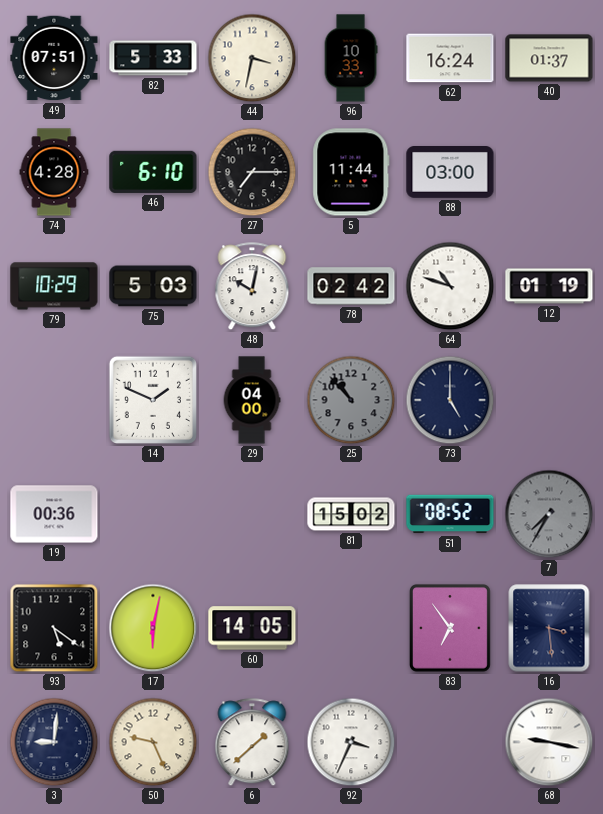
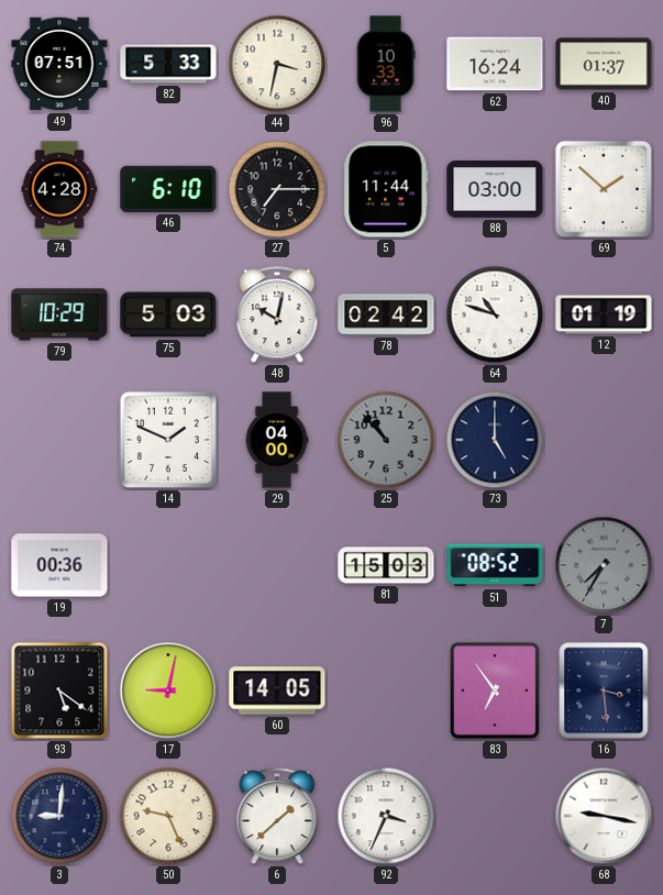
69: none -> 1:52 (604, 189)
81: 15:02 -> 15:03 (386, 565)
17: 6:02 -> 9:02 (168, 690)
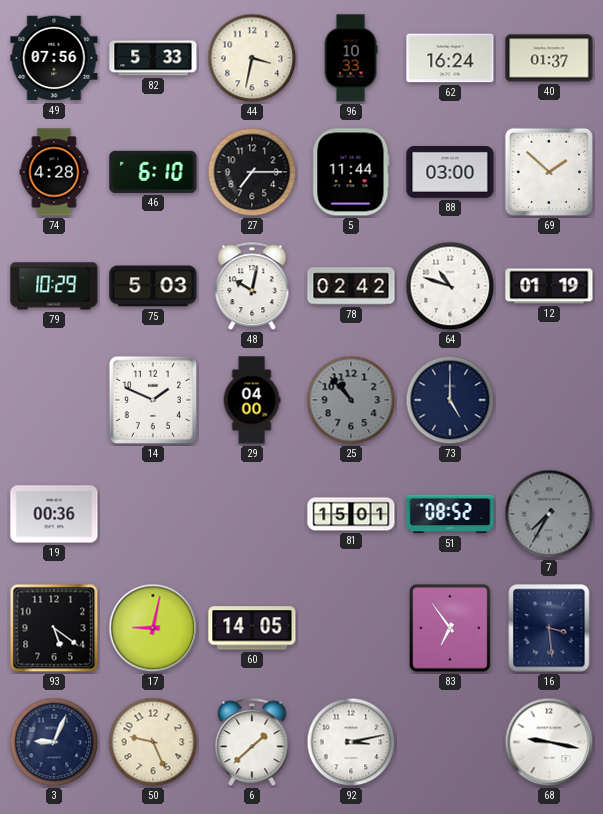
49: 07:51 -> 07:56 (54, 58)
81: 15:03 -> 15:01 (351, 514)
3: 9:01 -> 9:04 (54, 742)
92: 3:34 -> 3:13 (351, 742)
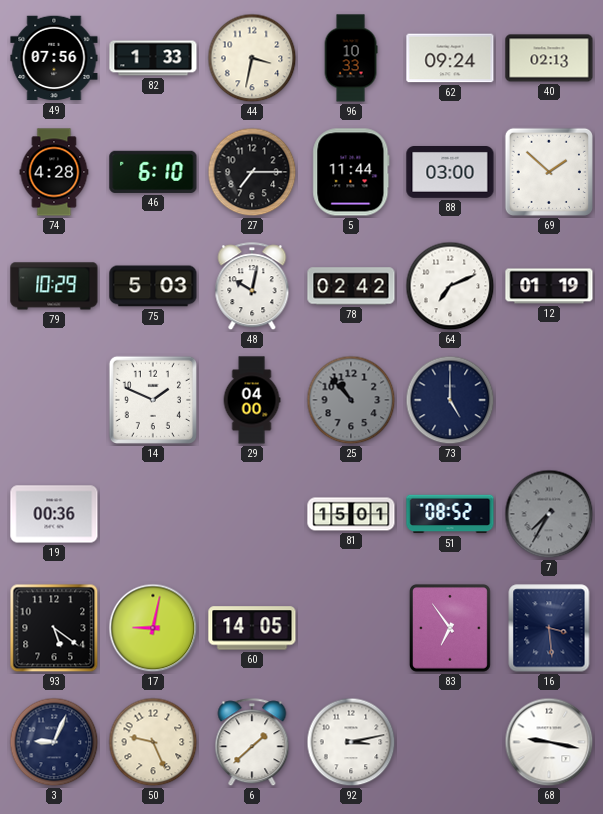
82: 5:33 -> 1:33 (153, 58)
62: 16:24 -> 09:24 (450, 58)
40: 01:37 -> 02:13 (549, 58)
64: 10:48 -> 7:11 (450, 286)
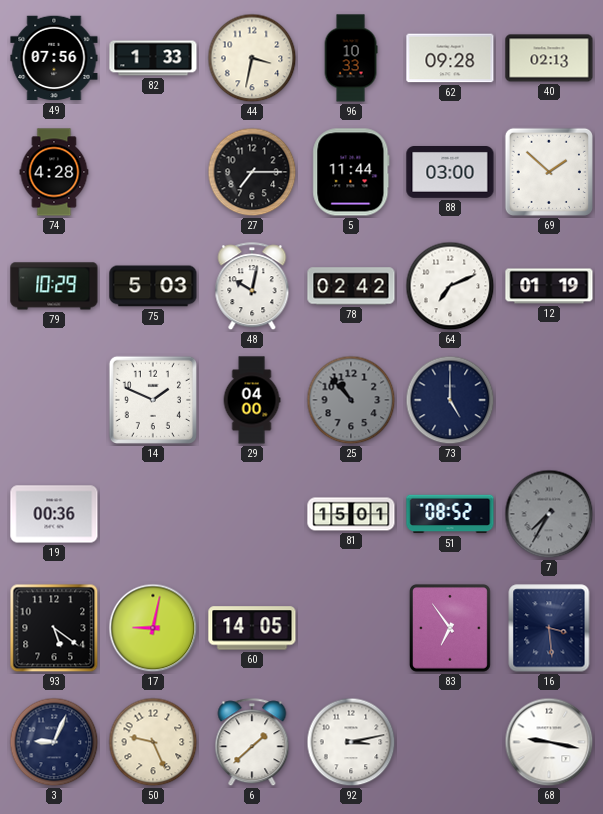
62: 09:24 -> 09:28 (450, 58)
46: 6:10 -> none (153, 172)
